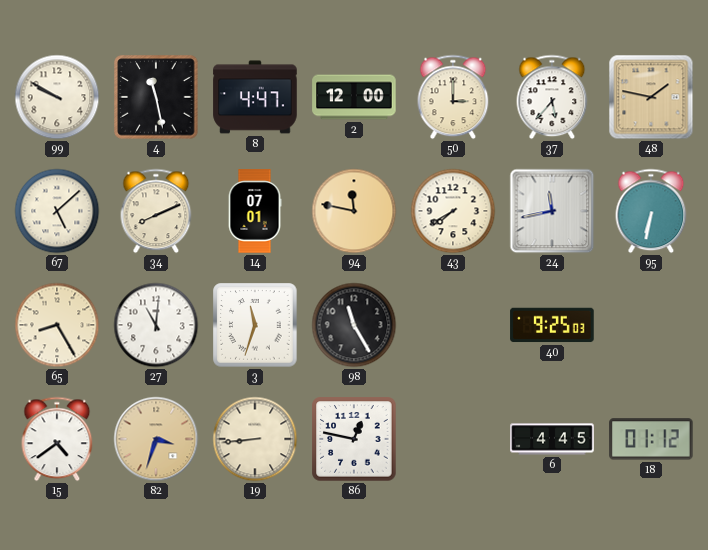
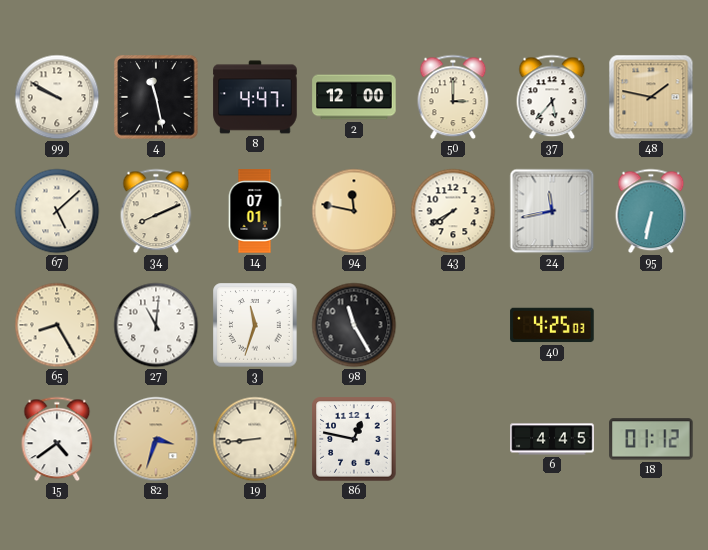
40: 9:25 -> 4:25 (552, 325)
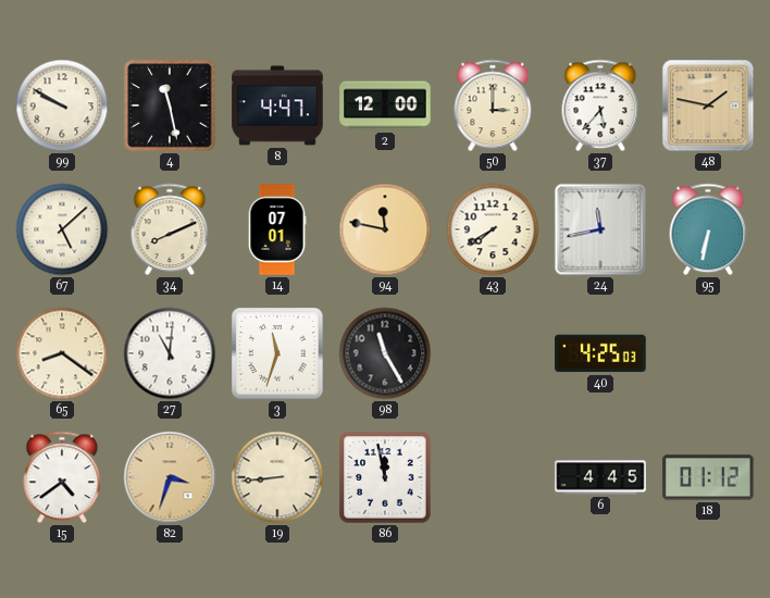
65: 8:25 -> 8:21 (62, 353)
86: 12:47 -> 11:58 (385, 477)
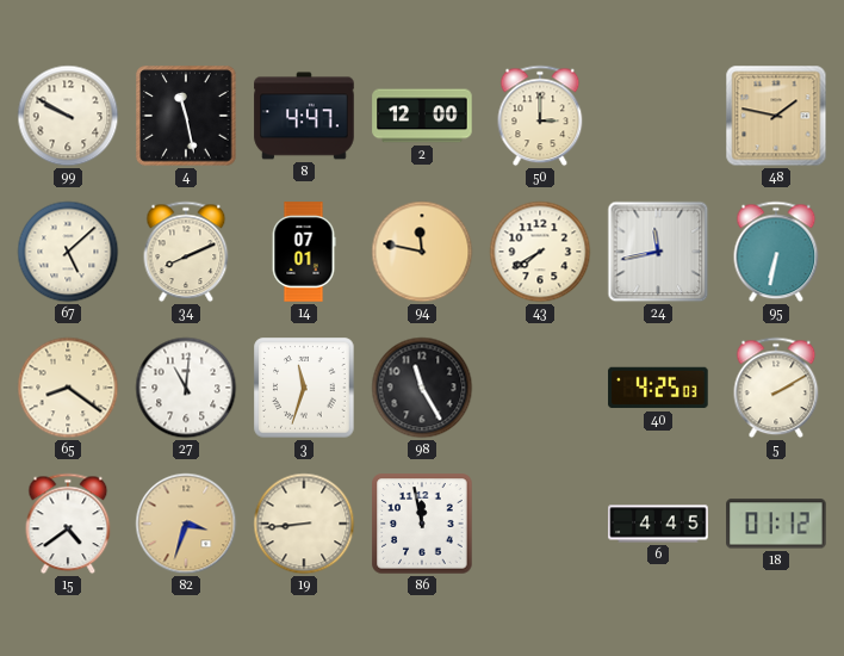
37: 5:37 -> none (600, 105)
5: none -> 2:10 (776, 388)
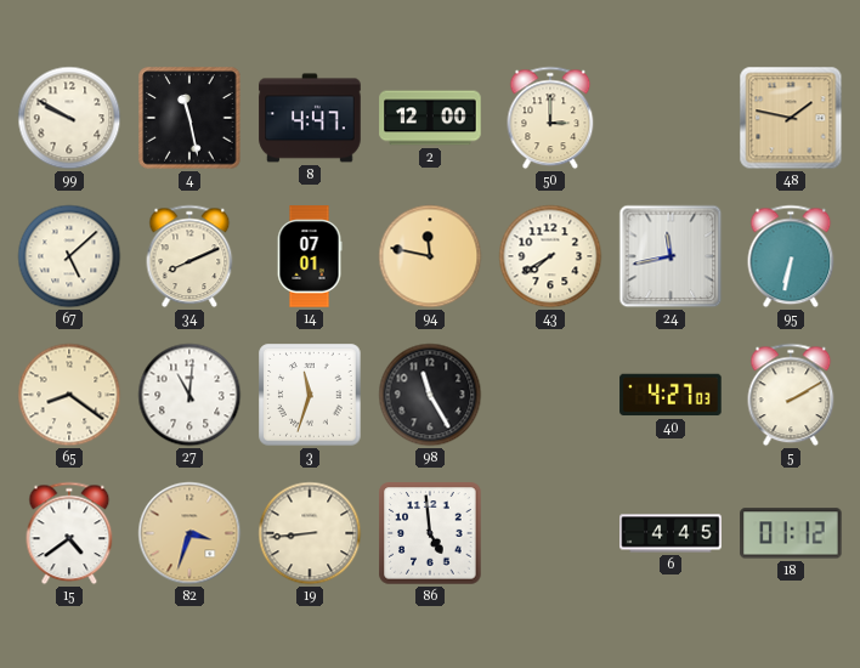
40: 4:25 -> 4:27 (671, 395)
86: 11:58 -> 4:59 (430, 533)
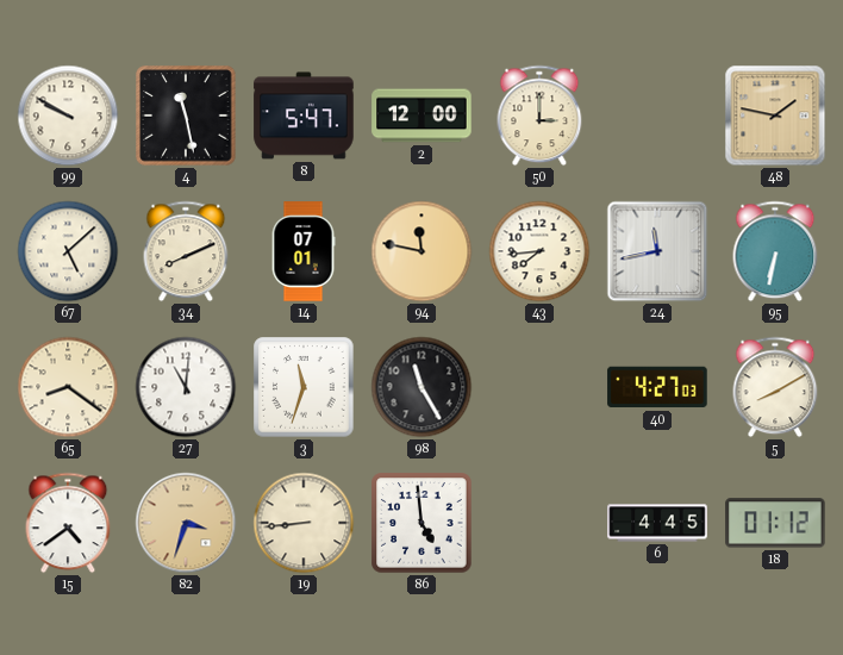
8: 4:47 -> 5:47 (304, 116)
43: 7:40 -> 7:44 (539, 251)
5: 2:10 -> 8:10 (775, 387)
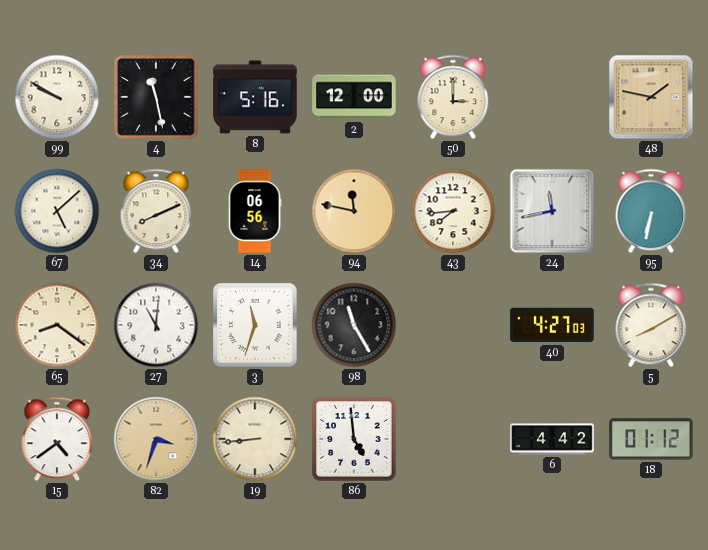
8: 5:47 -> 5:16 (255, 97)
14: 07:01 -> 06:56 (255, 211)
6: 4:45 -> 4:42 (552, 439)
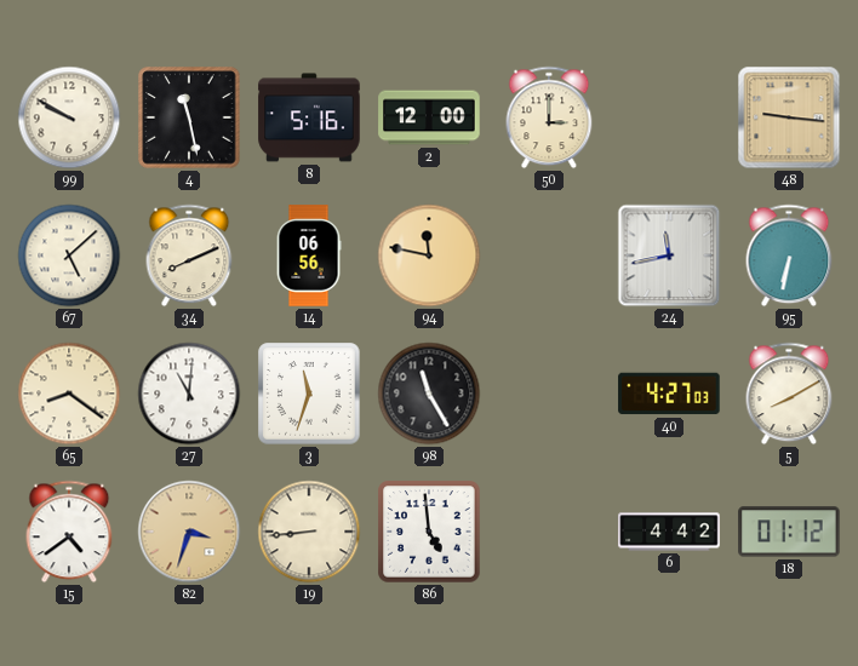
48: 1:47 -> 9:16 (789, 117)
43: 7:44 -> none (453, 211)
